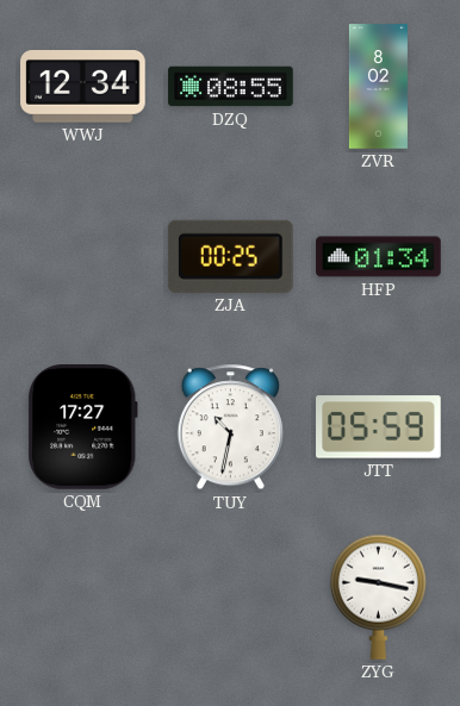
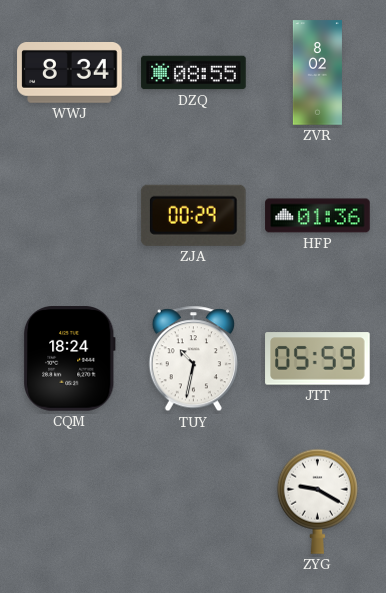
WWJ: 12:34 -> 8:34 (70, 73)
ZJA: 00:25 -> 00:29 (193, 215)
HFP: 01:34 -> 01:36 (318, 216)
CQM: 17:27 -> 18:24 (69, 359)
ZYG: 9:17 -> 9:20 (317, 501)
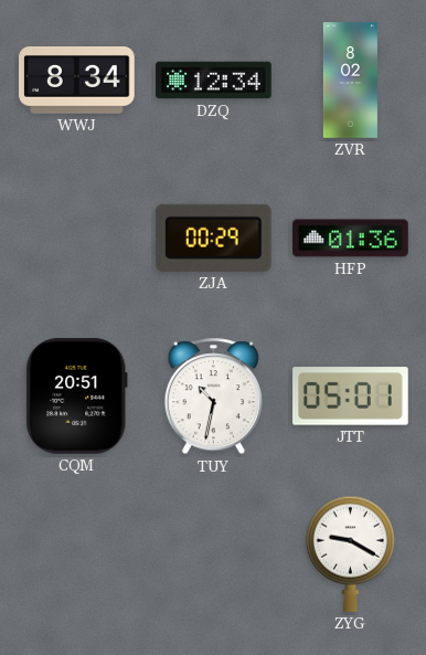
DZQ: 08:55 -> 12:34 (214, 81)
CQM: 18:24 -> 20:51 (76, 397)
JTT: 05:59 -> 05:01 (351, 397)
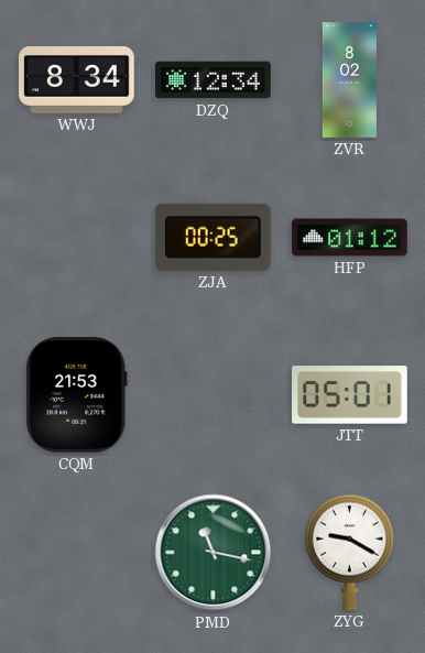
ZJA: 00:29 -> 00:25 (212, 237)
HFP: 01:36 -> 01:12 (350, 238)
CQM: 20:51 -> 21:53 (76, 395)
TUY: 10:32 -> none (213, 397)
PMD: none -> 11:17 (214, 553)
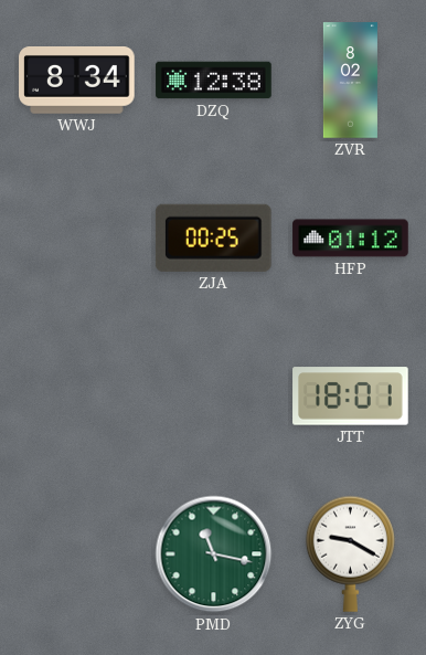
DZQ: 12:34 -> 12:38 (214, 81)
CQM: 21:53 -> none (76, 395)
JTT: 05:01 -> 18:01 (351, 397)
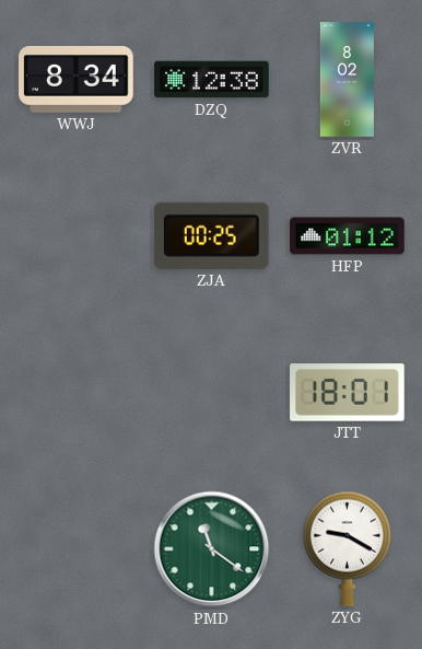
PMD: 11:17 -> 11:21 (212, 549)
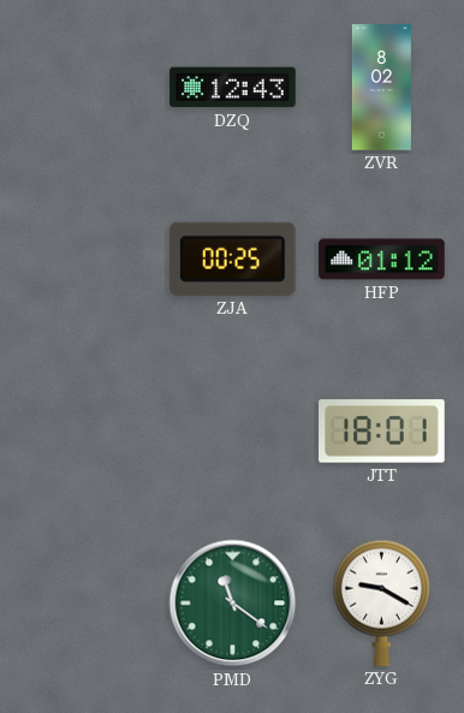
WWJ: 8:34 -> none (77, 80)
DZQ: 12:38 -> 12:43 (233, 88)
